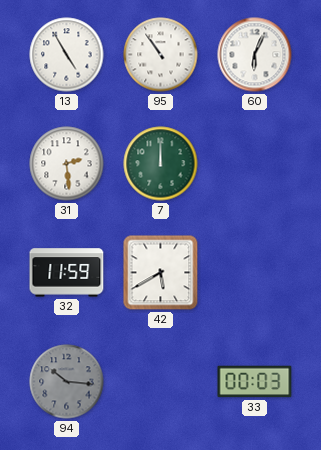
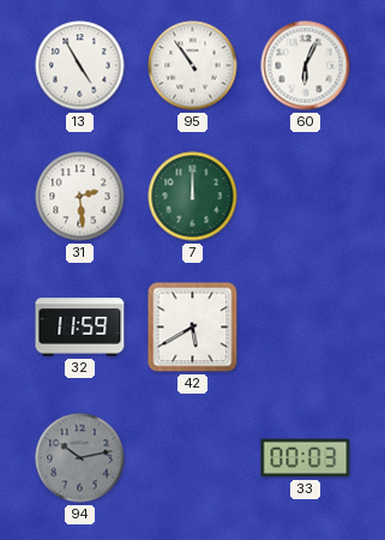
94: 10:16 -> 10:13 (80, 458)
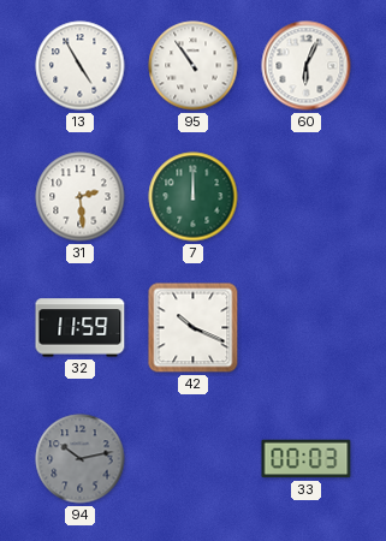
42: 5:40 -> 10:19 (194, 328)
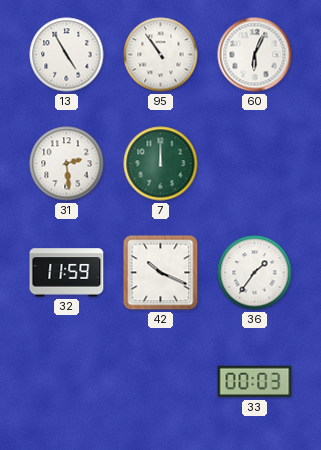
36: none -> 1:36 (255, 273)
94: 10:13 -> none (81, 459)
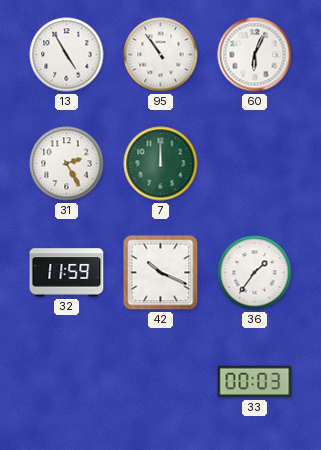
31: 2:29 -> 2:25 (67, 164)
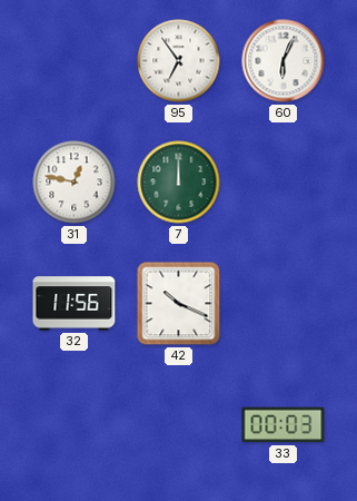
13: 4:55 -> none (67, 55)
95: 10:54 -> 6:54 (179, 61)
31: 2:25 -> 12:47 (75, 183)
32: 11:59 -> 11:56 (75, 304)
36: 1:36 -> none (255, 273)
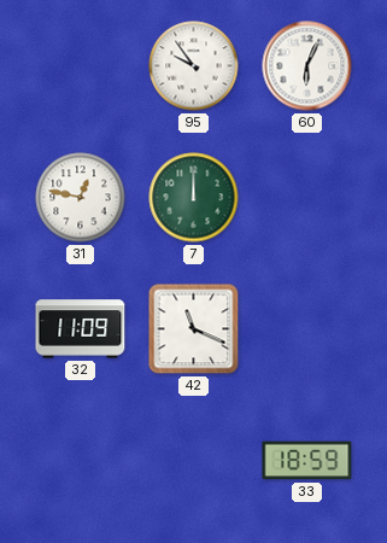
95: 6:54 -> 9:54 (194, 66)
32: 11:56 -> 11:09 (81, 329)
42: 10:19 -> 11:19 (194, 329)
33: 00:03 -> 18:59 (307, 461)
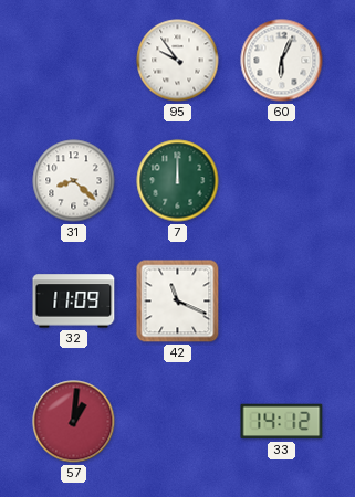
31: 12:47 -> 8:22 (74, 181)
57: none -> 1:01 (74, 422)
33: 18:59 -> 14:12 (282, 422)
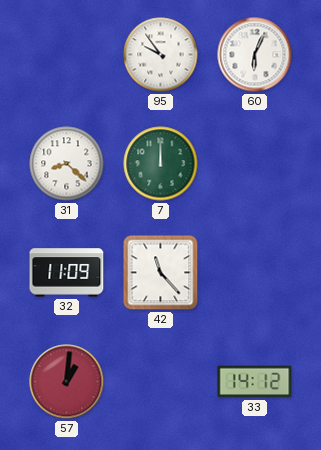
42: 11:19 -> 11:23 (161, 273)
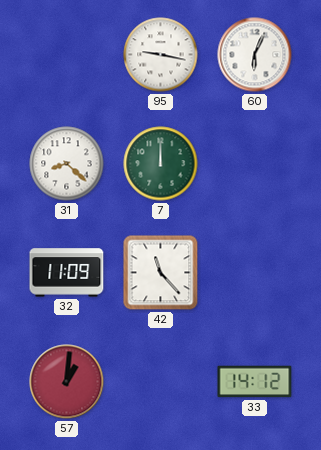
95: 9:54 -> 9:17 (161, 55)
